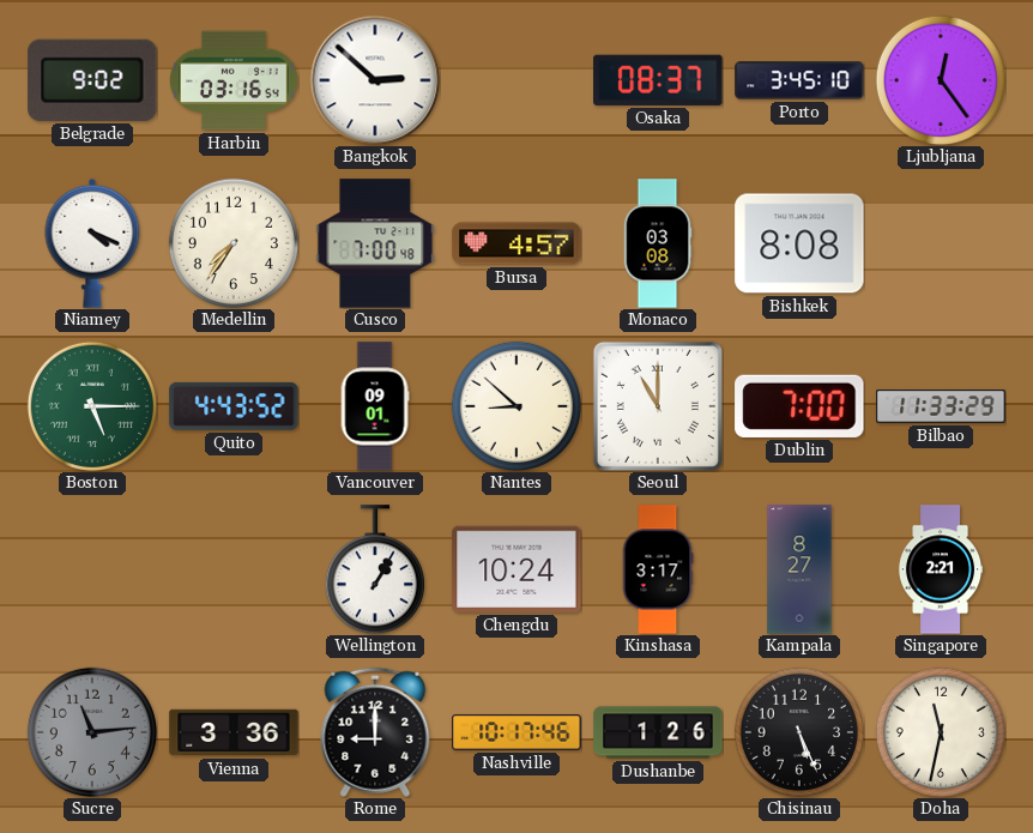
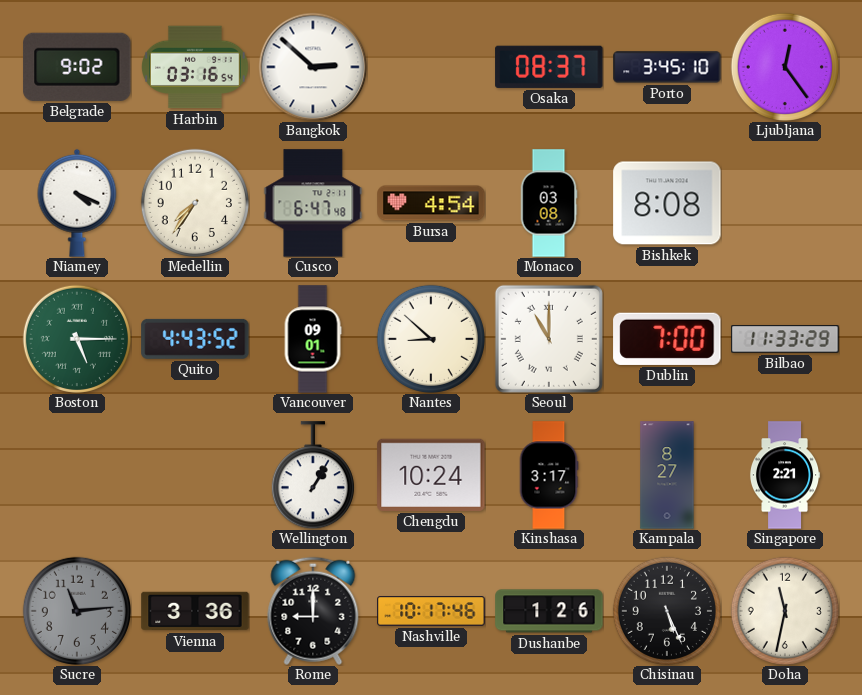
Cusco: 7:00 -> 6:47 (313, 203)
Bursa: 4:57 -> 4:54 (431, 203)
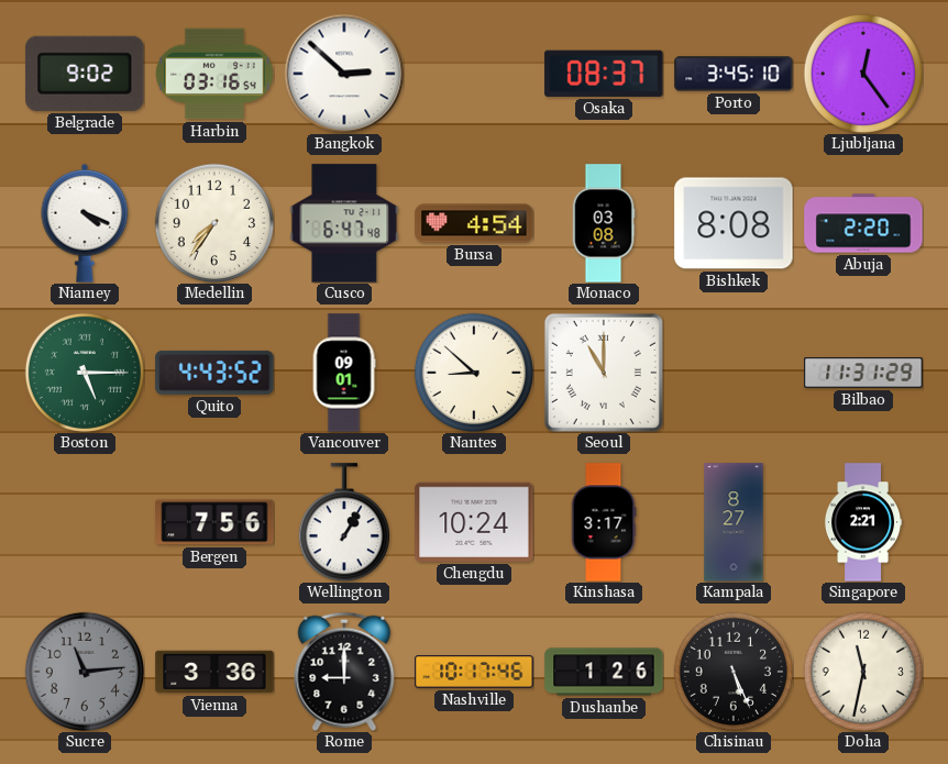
Abuja: none -> 2:20 (863, 223)
Dublin: 7:00 -> none (667, 339)
Bilbao: 11:33 -> 11:31 (863, 373)
Bergen: none -> 7:56 (214, 522)
